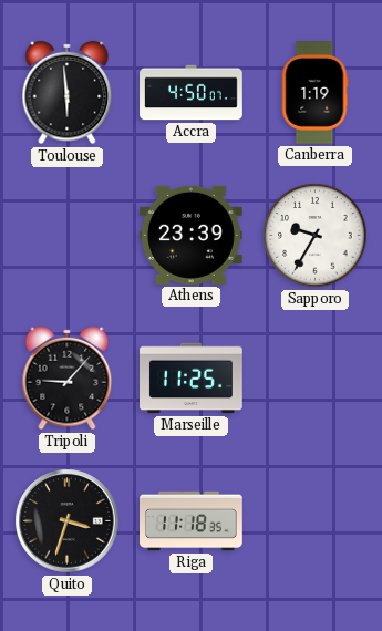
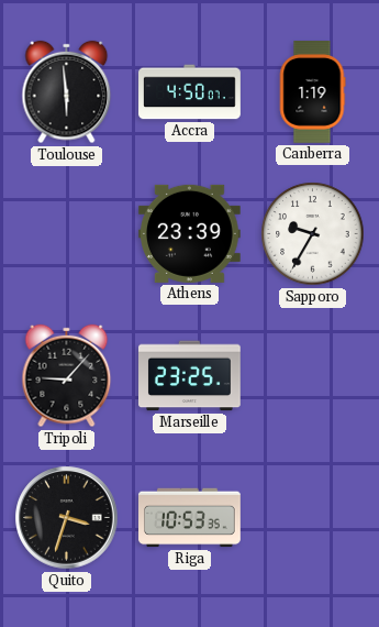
Marseille: 11:25 -> 23:25 (190, 376)
Riga: 11:18 -> 10:53 (190, 518)
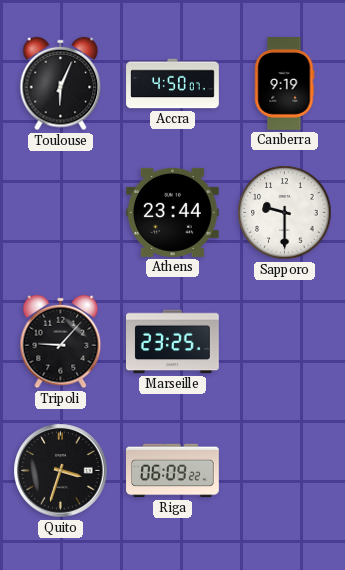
Toulouse: 5:59 -> 6:04 (61, 84)
Canberra: 1:19 -> 9:19 (284, 84)
Athens: 23:39 -> 23:44 (172, 212)
Sapporo: 9:35 -> 9:30 (285, 213)
Riga: 10:53 -> 06:09 (173, 471)
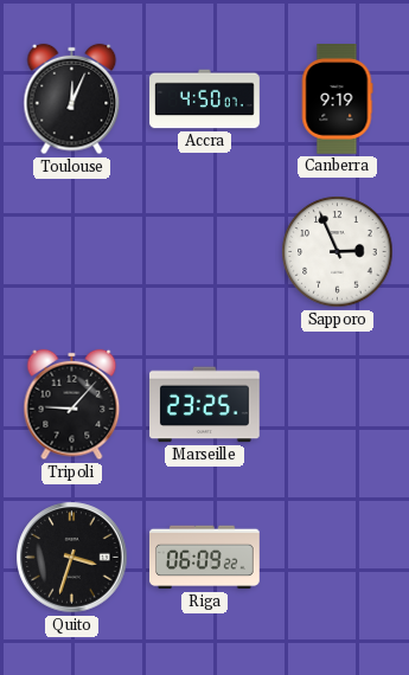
Toulouse: 6:04 -> 12:04 (72, 99)
Athens: 23:44 -> none (172, 212)
Sapporo: 9:30 -> 2:56 (338, 252)
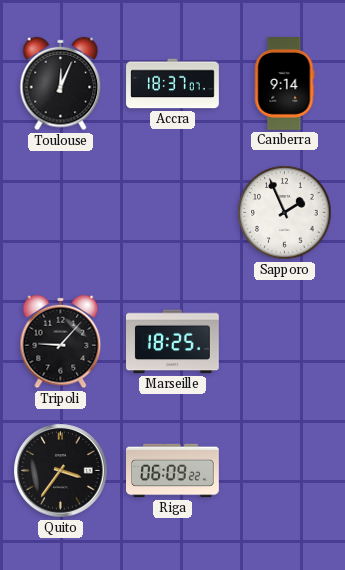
Accra: 4:50 -> 18:37 (173, 84)
Canberra: 9:19 -> 9:14 (284, 84)
Sapporo: 2:56 -> 1:56 (285, 213)
Marseille: 23:25 -> 18:25 (173, 342)
Quito: 3:33 -> 3:36 (61, 471)
